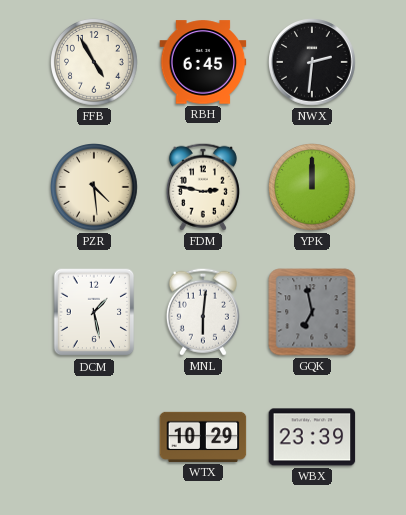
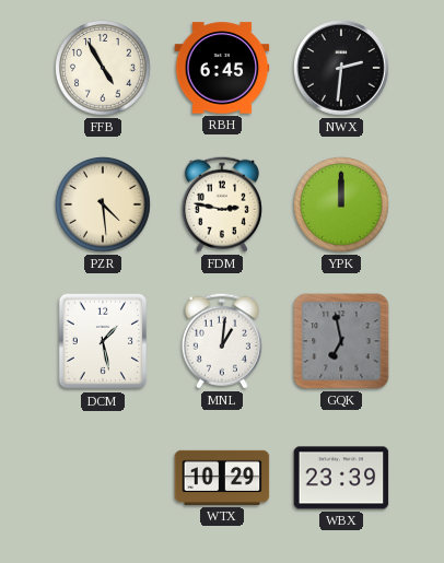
MNL: 6:01 -> 1:01 (222, 341)
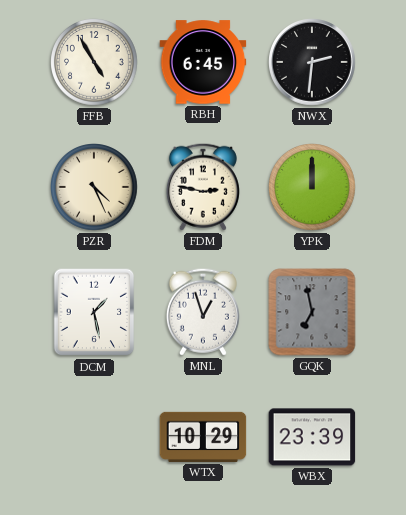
PZR: 4:29 -> 4:26 (95, 188)
MNL: 1:01 -> 12:57 (203, 312)
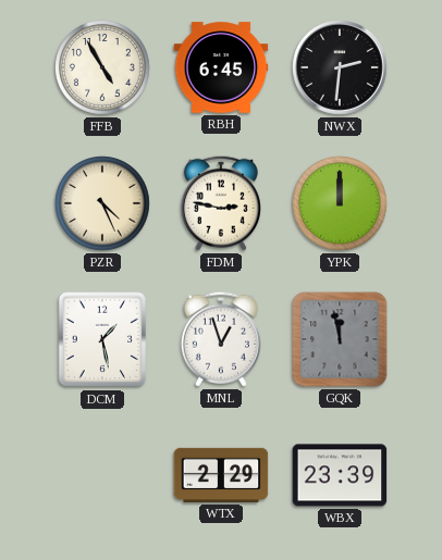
GQK: 6:58 -> 11:58 (340, 339)
WTX: 10:29 -> 2:29 (221, 475)
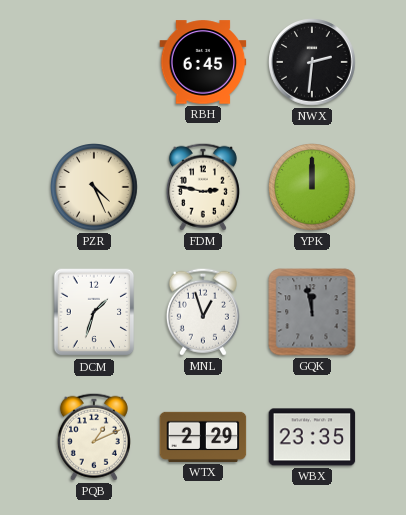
FFB: 4:55 -> none (103, 69)
DCM: 1:28 -> 1:33 (94, 312)
PQB: none -> 1:11 (94, 437)
WBX: 23:39 -> 23:35 (312, 437)
